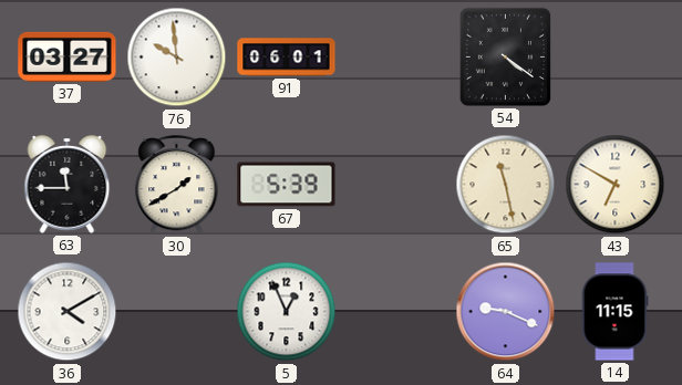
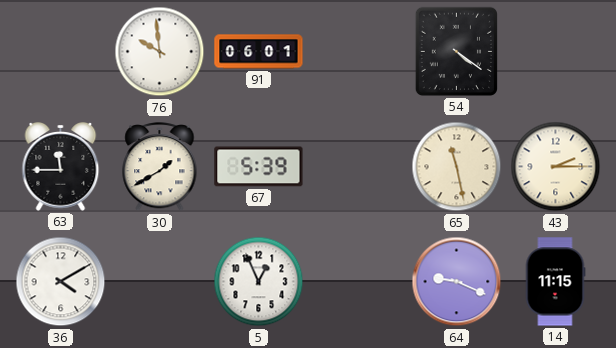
37: 03:27 -> none (68, 56)
43: 6:50 -> 2:15 (556, 167)
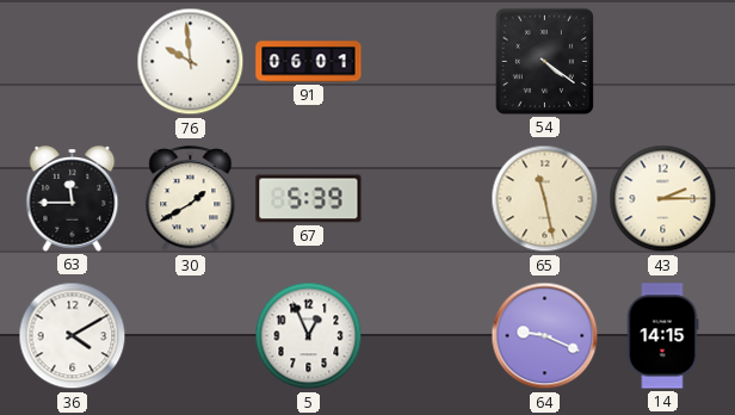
14: 11:15 -> 14:15 (662, 336)
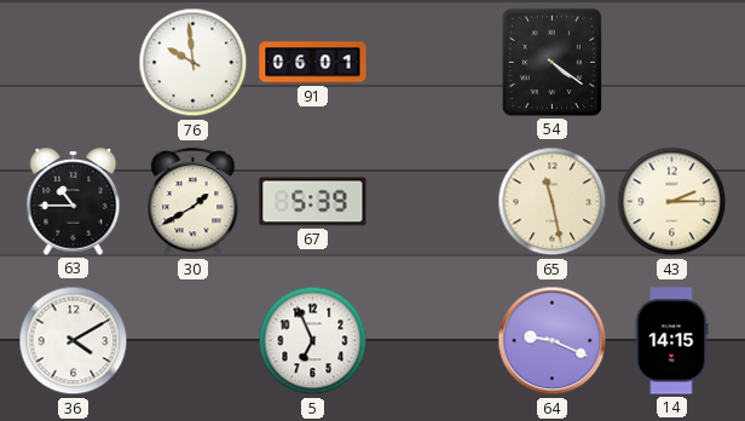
63: 11:45 -> 10:45 (74, 202)
5: 12:56 -> 6:56 (313, 341)
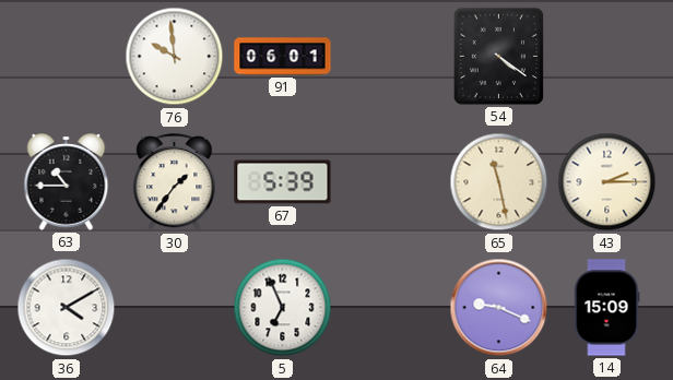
30: 1:40 -> 1:36 (175, 183)
14: 14:15 -> 15:09 (606, 308)
